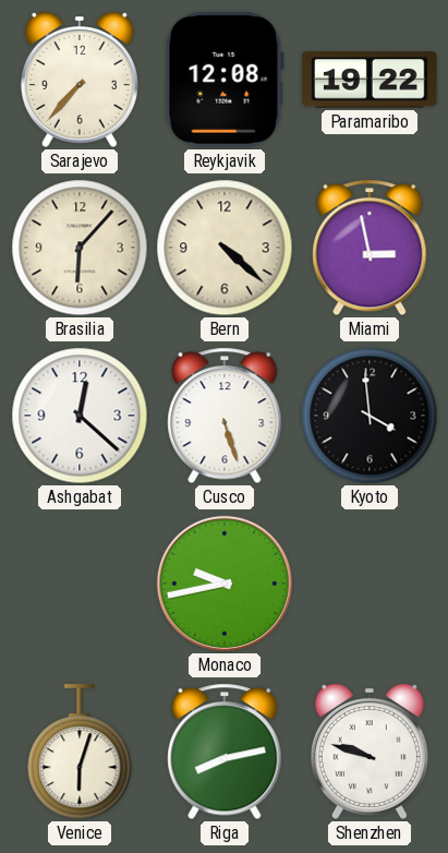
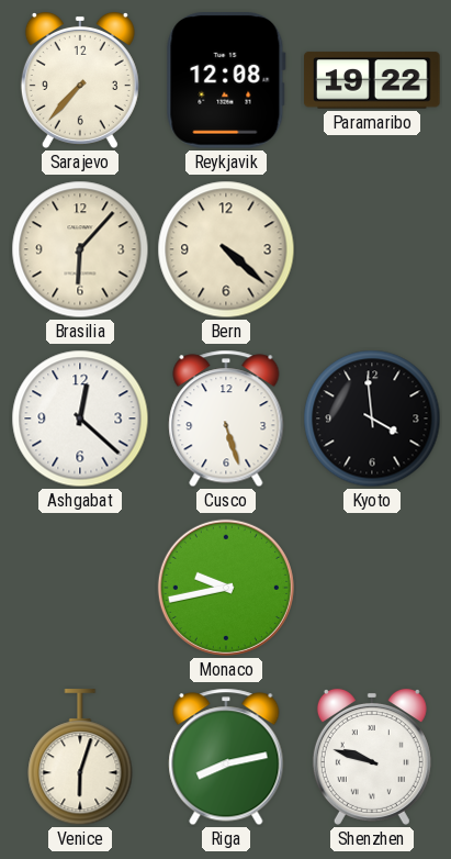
Miami: 2:58 -> none (370, 248)
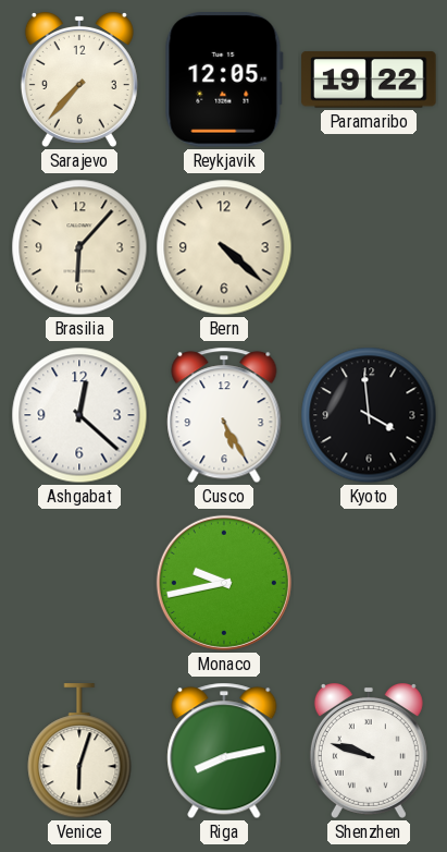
Reykjavik: 12:08 -> 12:05 (224, 81)
Cusco: 5:27 -> 5:25 (224, 415)
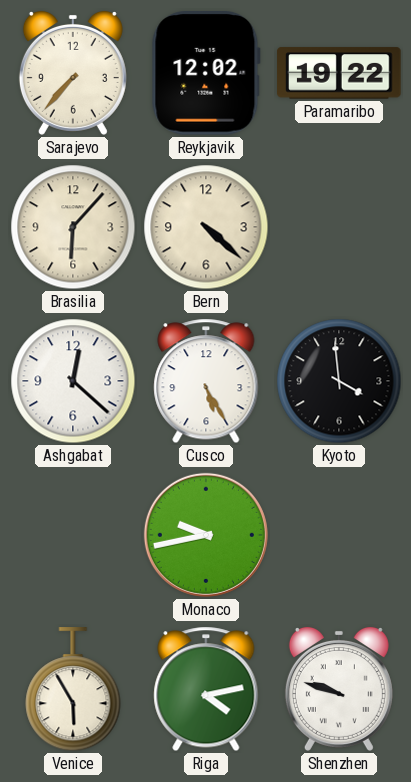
Reykjavik: 12:05 -> 12:02 (206, 74)
Venice: 6:03 -> 5:55 (73, 690)
Riga: 8:13 -> 4:13 (206, 689)
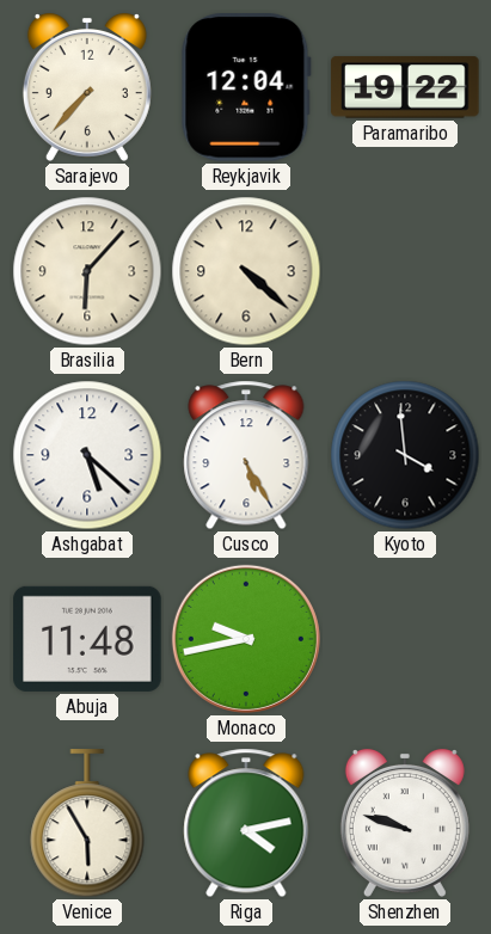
Reykjavik: 12:02 -> 12:04 (246, 88)
Ashgabat: 12:22 -> 5:22 (87, 455)
Abuja: none -> 11:48 (87, 639)
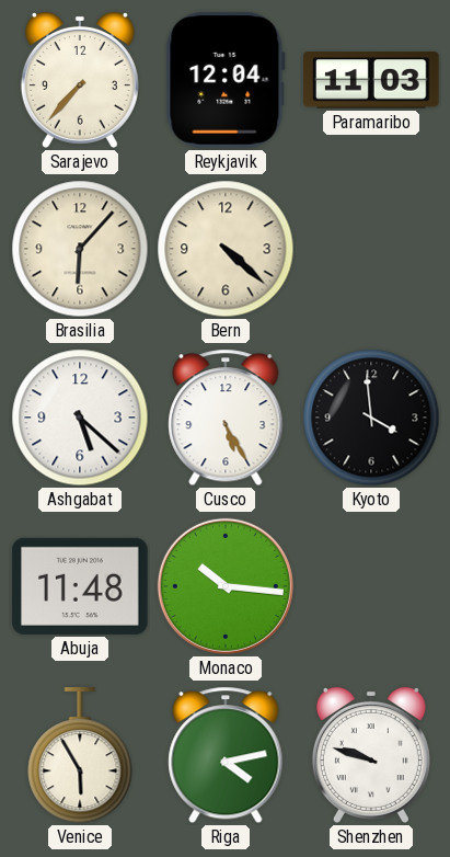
Paramaribo: 19:22 -> 11:03 (371, 80)
Monaco: 9:43 -> 10:16 (226, 586)
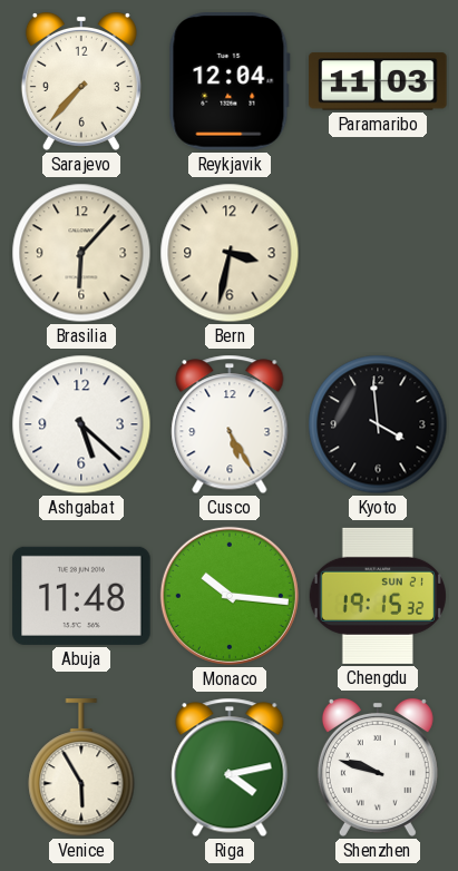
Bern: 4:22 -> 3:32 (230, 253)
Chengdu: none -> 19:15 (377, 596)
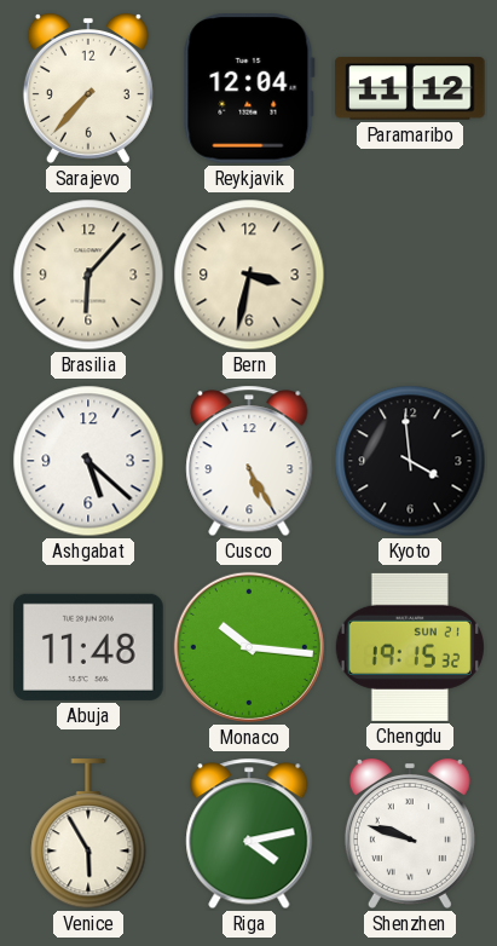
Paramaribo: 11:03 -> 11:12 (410, 88)
